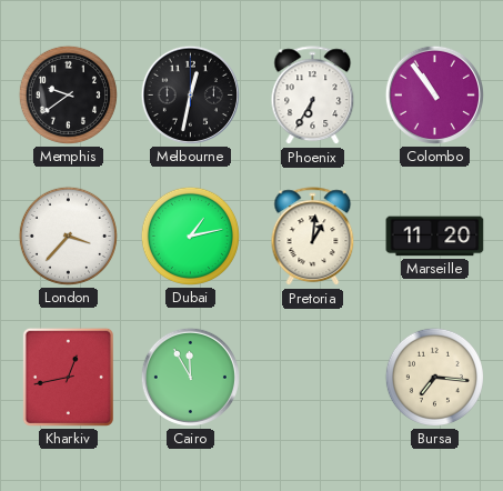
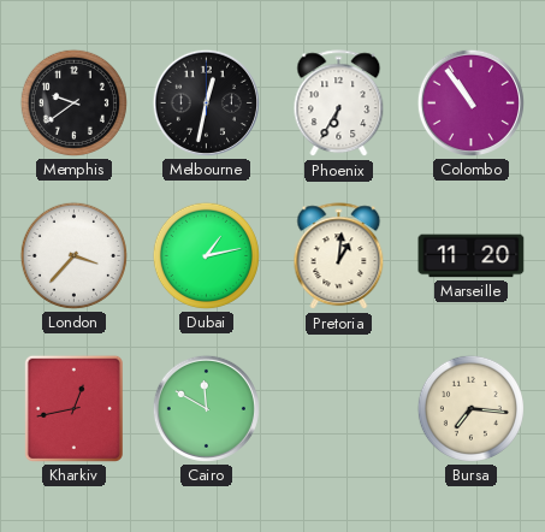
Cairo: 11:55 -> 11:50 (206, 408)
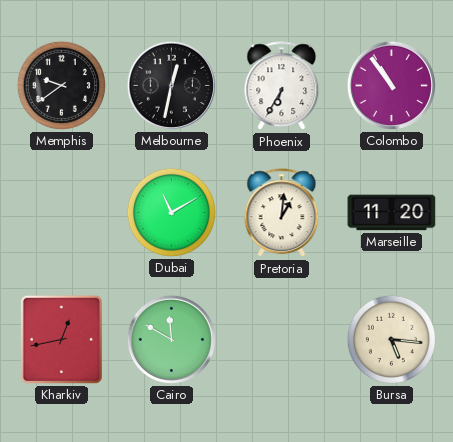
London: 3:37 -> none (73, 255)
Dubai: 1:13 -> 11:10 (171, 212)
Bursa: 7:16 -> 5:16 (391, 339)
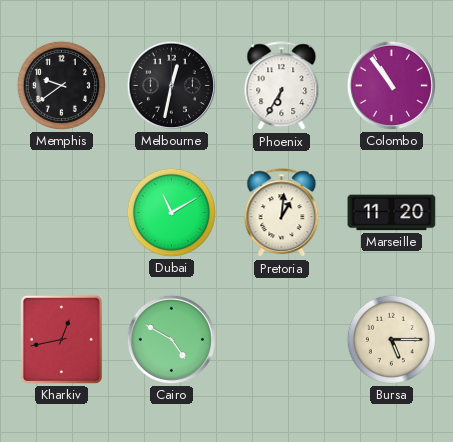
Cairo: 11:50 -> 4:50 (171, 339)
Bursa: 5:16 -> 5:15 (391, 339)
